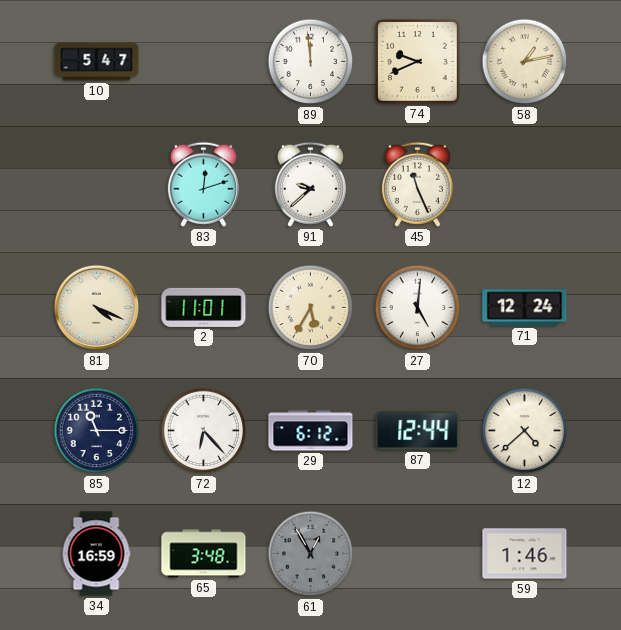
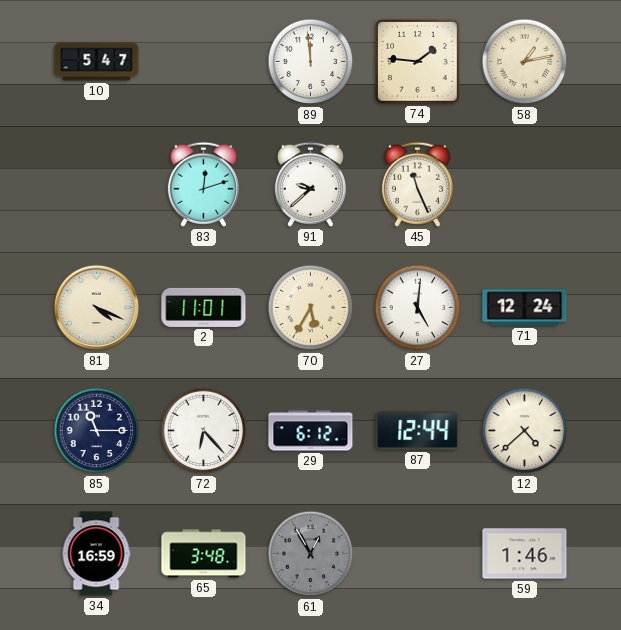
74: 9:41 -> 1:46 (418, 62)
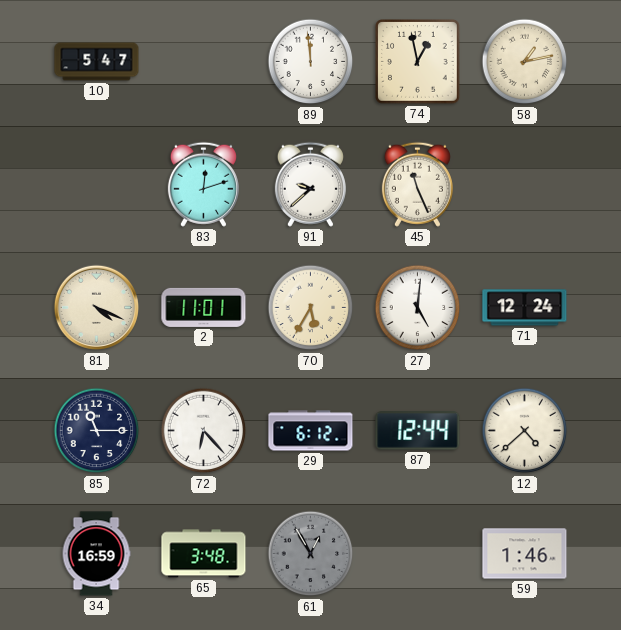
74: 1:46 -> 12:58 (418, 62)
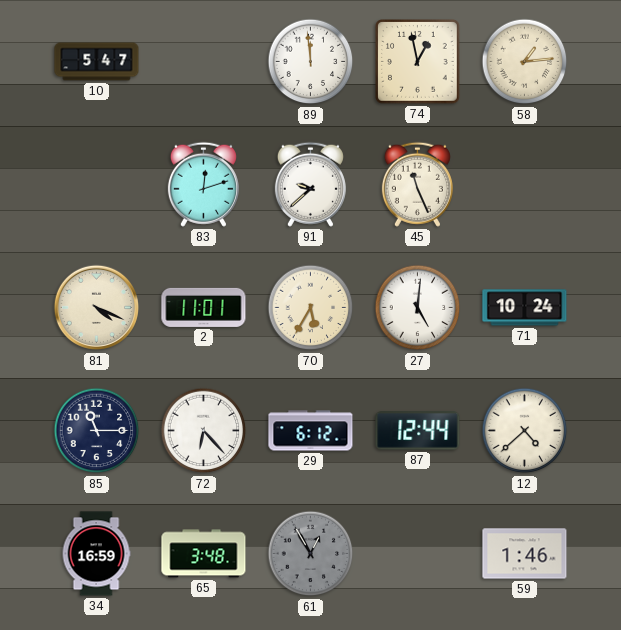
58: 1:13 -> 1:14 (525, 62)
71: 12:24 -> 10:24 (525, 308)
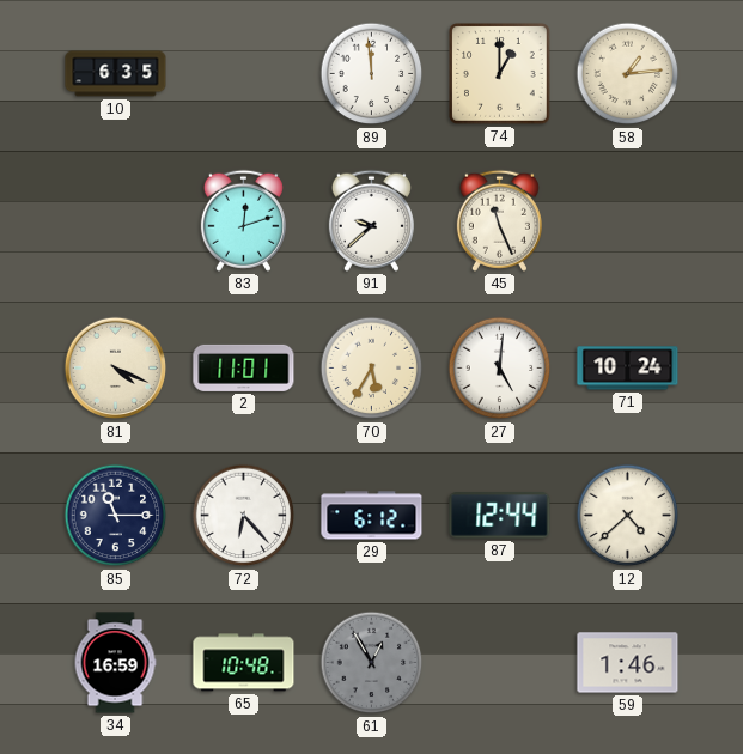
10: 5:47 -> 6:35 (116, 74)
74: 12:58 -> 1:00 (500, 74)
65: 3:48 -> 10:48 (244, 663)
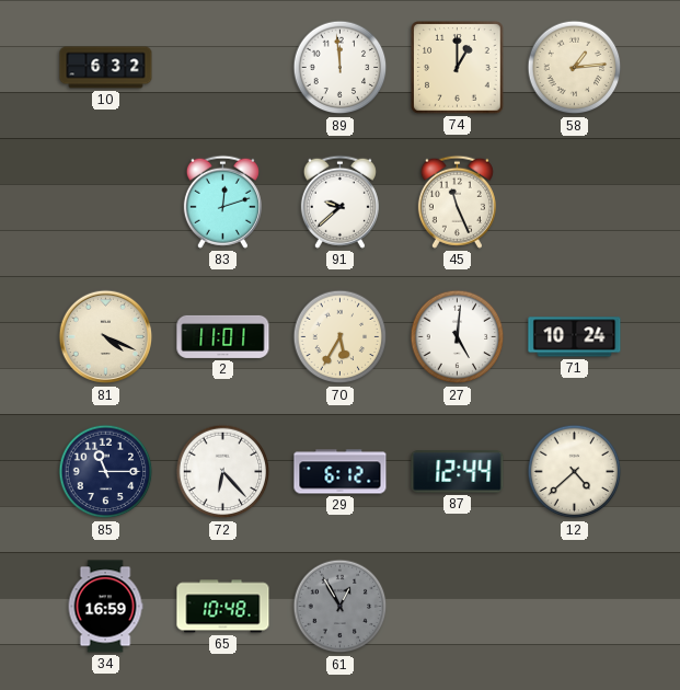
10: 6:35 -> 6:32 (106, 68)
59: 1:46 -> none (628, 663)
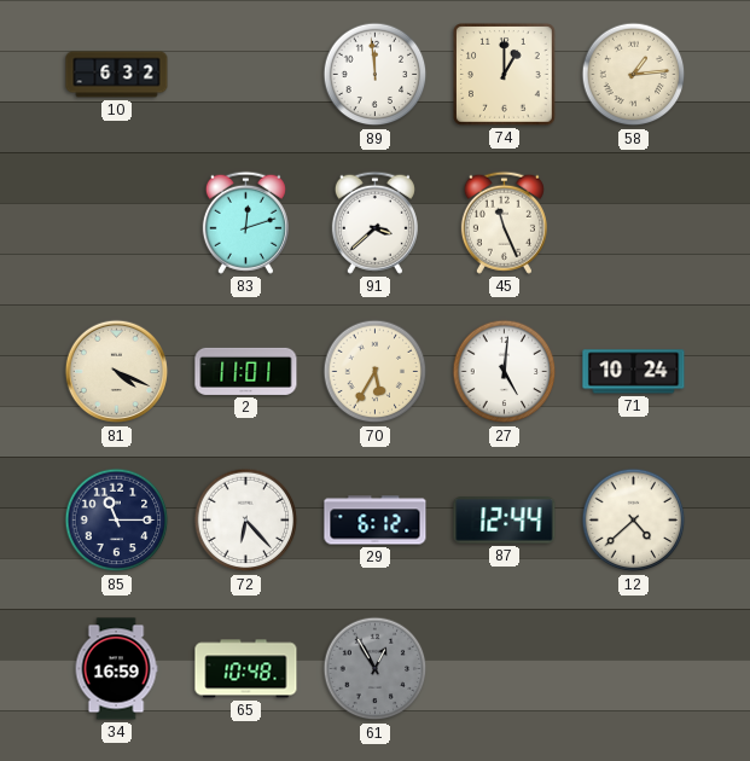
91: 9:38 -> 3:38 (374, 222)
